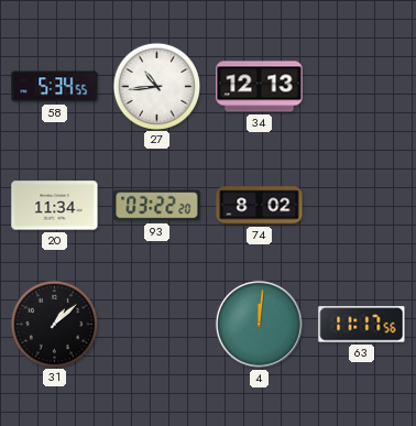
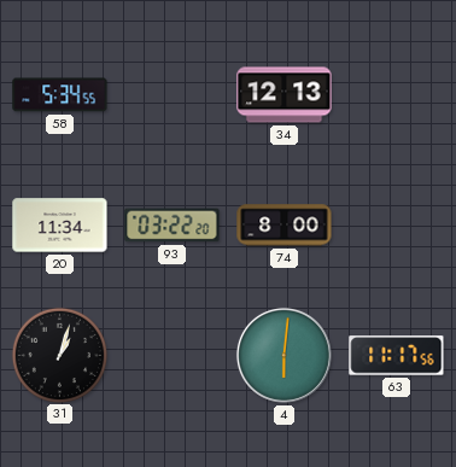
27: 10:44 -> none (156, 86)
74: 8:02 -> 8:00 (285, 226)
31: 1:08 -> 1:03 (59, 355)
4: 12:01 -> 6:01 (283, 355)
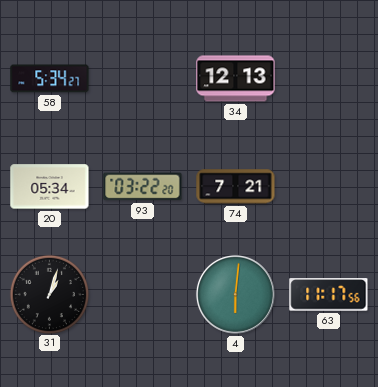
58: 5:34:55 -> 5:34:27 (50, 79)
20: 11:34 -> 05:34 (50, 187)
74: 8:00 -> 7:21 (236, 187)
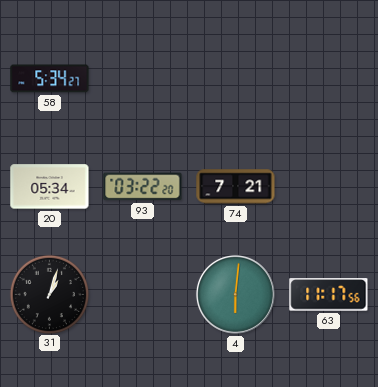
34: 12:13 -> none (236, 79)
